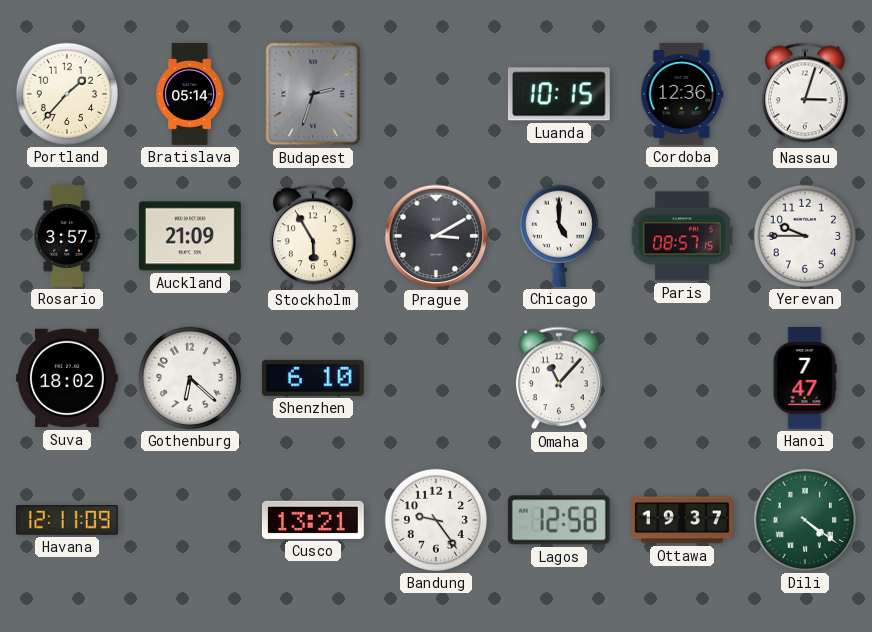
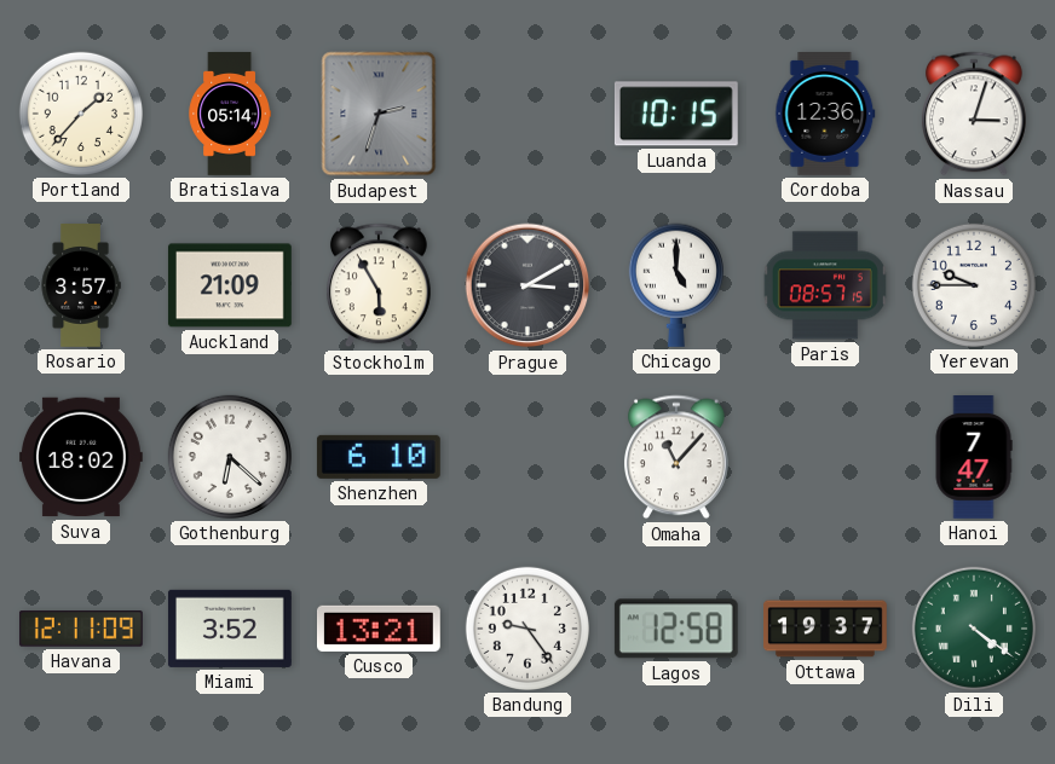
Miami: none -> 3:52 (230, 629)
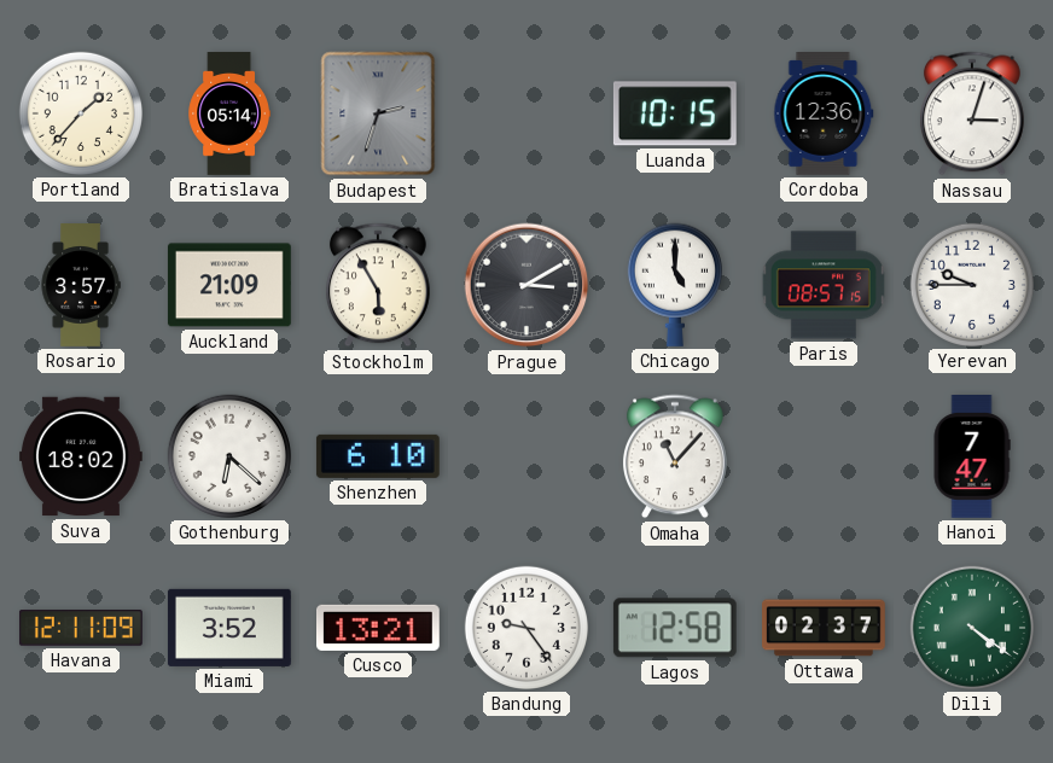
Ottawa: 19:37 -> 02:37 (825, 628)
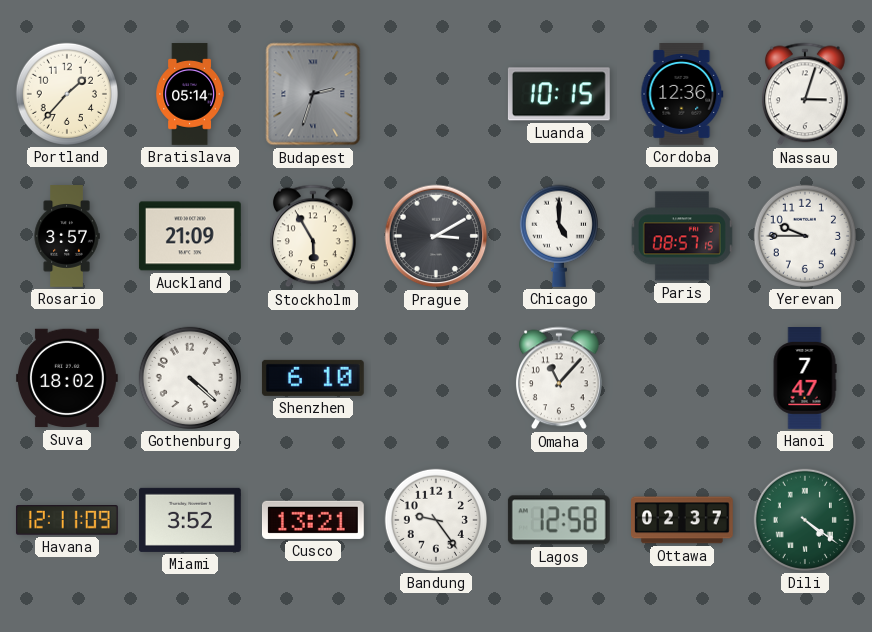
Gothenburg: 6:22 -> 4:22 (190, 378)
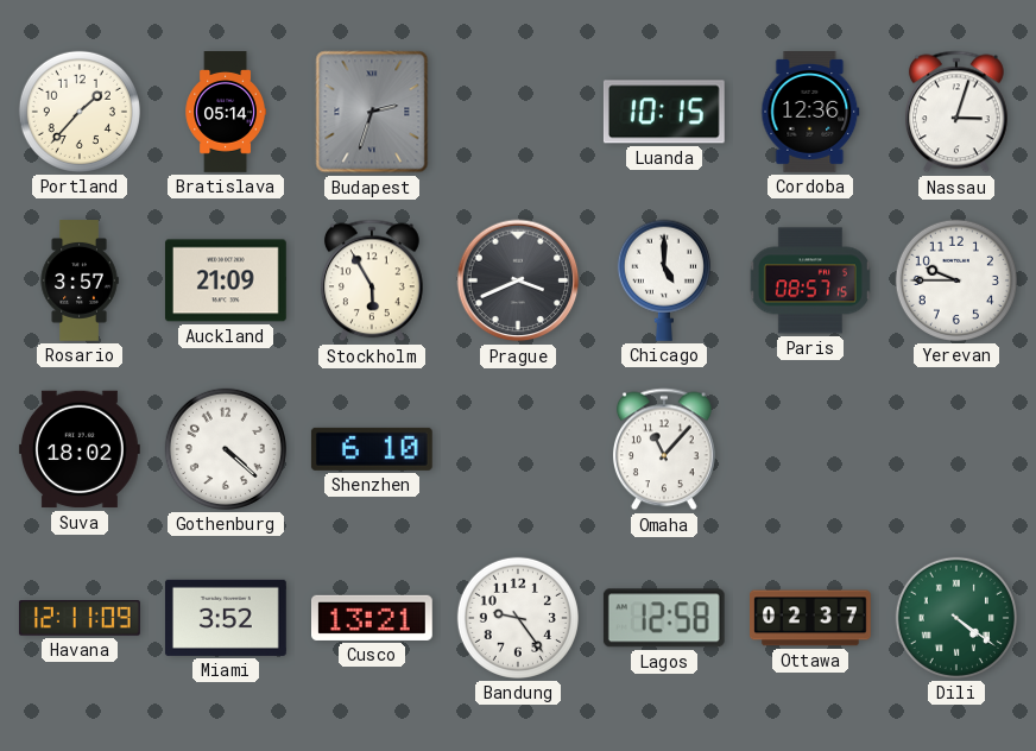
Prague: 3:10 -> 3:41 (518, 280)
Hanoi: 7:47 -> none (805, 379)
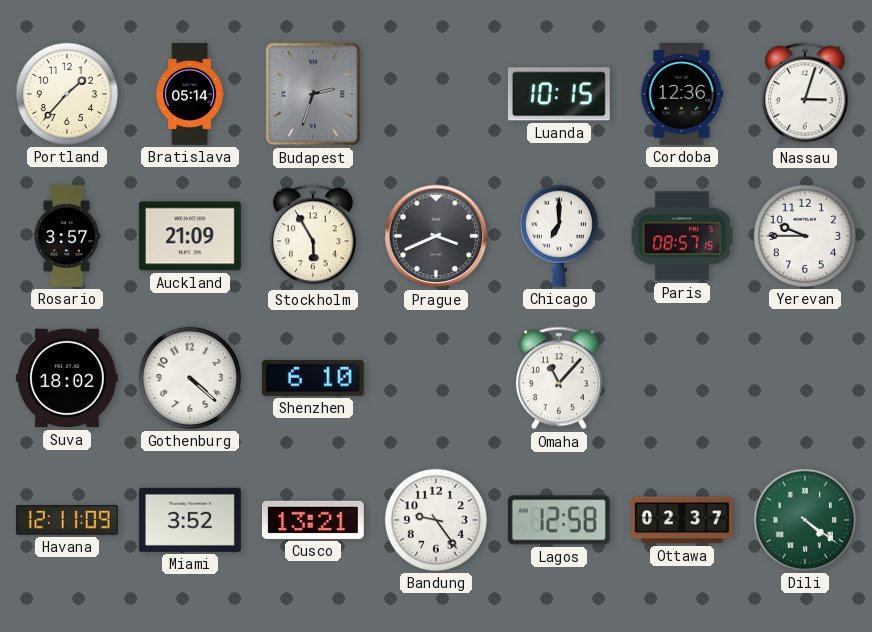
Chicago: 5:00 -> 7:00 (559, 236)
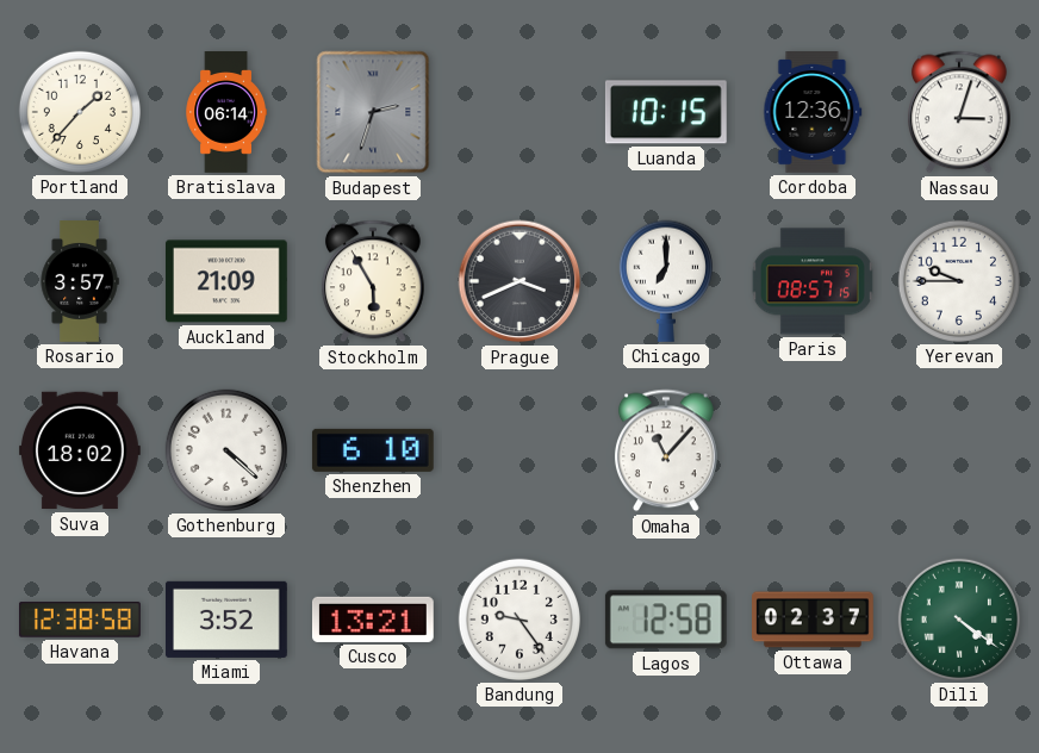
Bratislava: 05:14 -> 06:14 (226, 112)
Havana: 12:11 -> 12:38 (80, 620)
